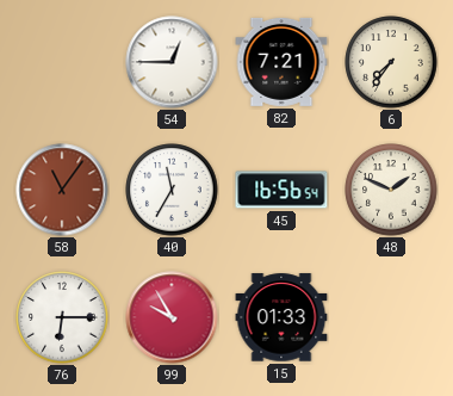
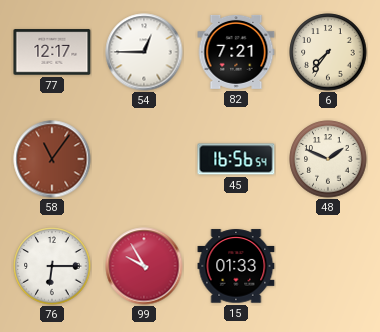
77: none -> 12:17 (52, 52)
40: 11:35 -> none (172, 190)
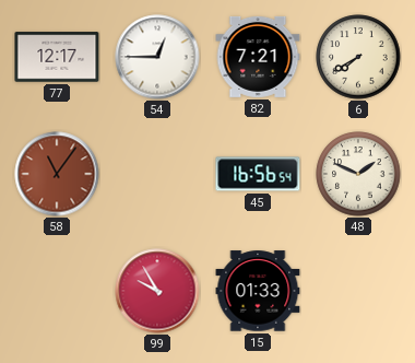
6: 7:36 -> 7:40 (358, 57)
76: 6:15 -> none (52, 266)
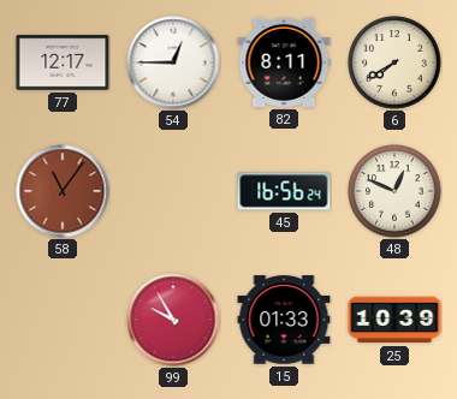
82: 7:21 -> 8:11 (284, 62)
45: 16:56:54 -> 16:56:24 (284, 191)
48: 1:49 -> 12:49 (394, 191)
25: none -> 10:39 (394, 320)
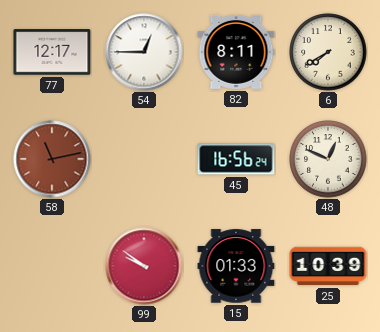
58: 11:06 -> 11:13 (52, 159)
99: 9:55 -> 9:51 (144, 266)
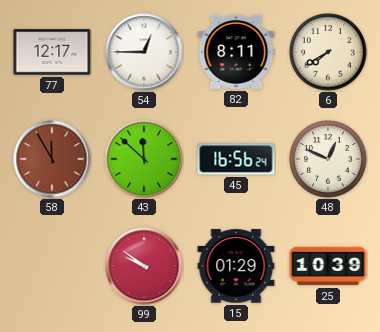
58: 11:13 -> 11:55 (52, 159)
43: none -> 11:52 (144, 159)
15: 01:33 -> 01:29 (236, 266)
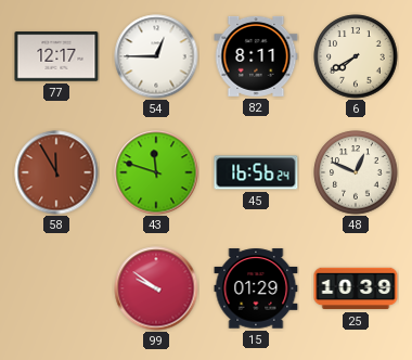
43: 11:52 -> 11:48 (156, 172)
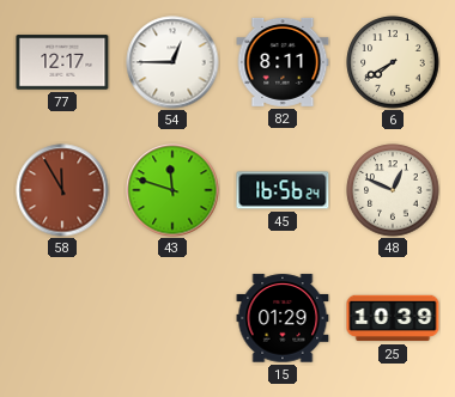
99: 9:51 -> none (156, 288)
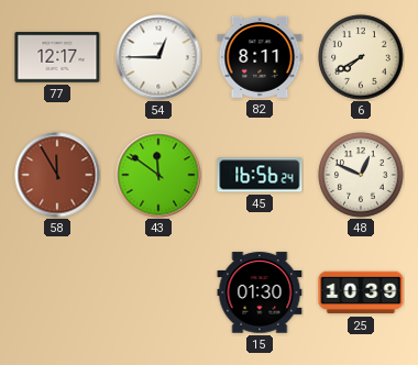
43: 11:48 -> 11:51 (158, 175)
15: 01:29 -> 01:30 (260, 292)
